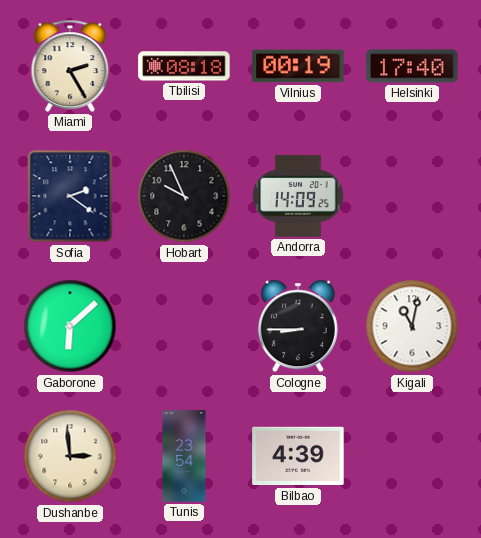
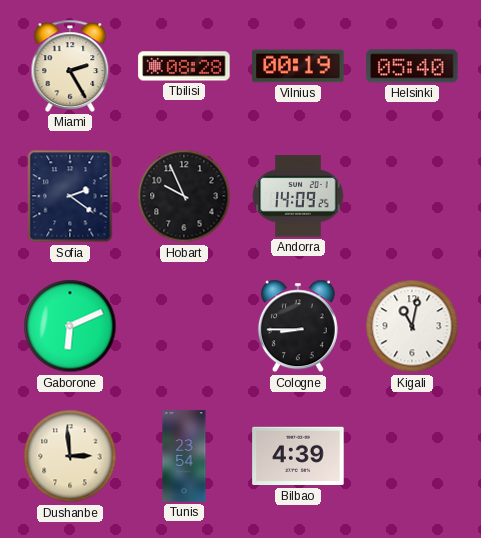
Tbilisi: 08:18 -> 08:28 (184, 66)
Helsinki: 17:40 -> 05:40 (412, 66)
Gaborone: 6:08 -> 6:11 (70, 326)
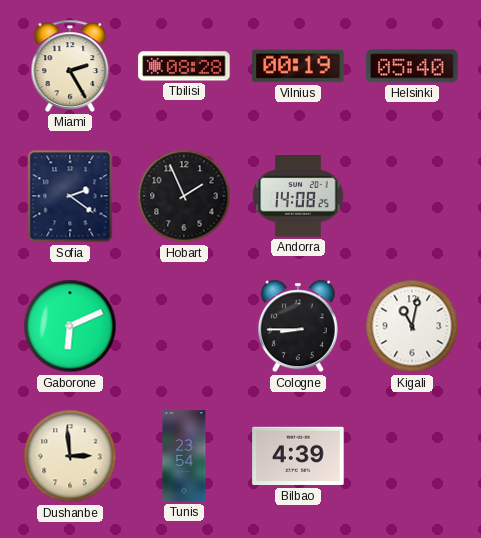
Hobart: 9:56 -> 1:56 (184, 196)
Andorra: 14:09 -> 14:08 (298, 196)
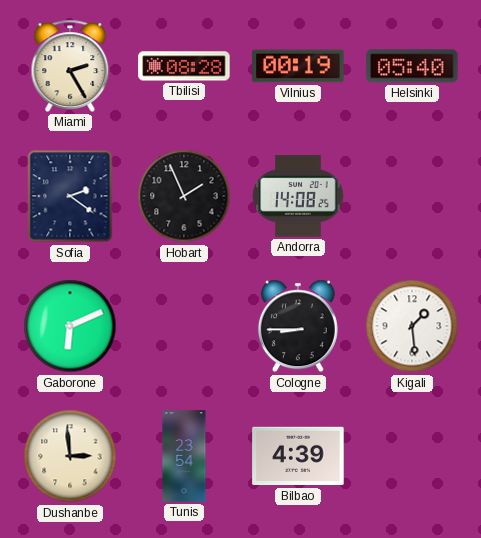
Kigali: 11:02 -> 1:29 (412, 326)
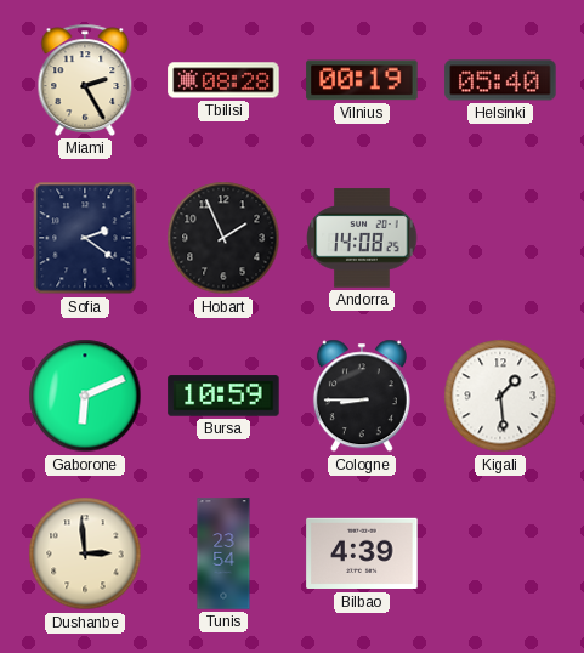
Bursa: none -> 10:59 (223, 396)
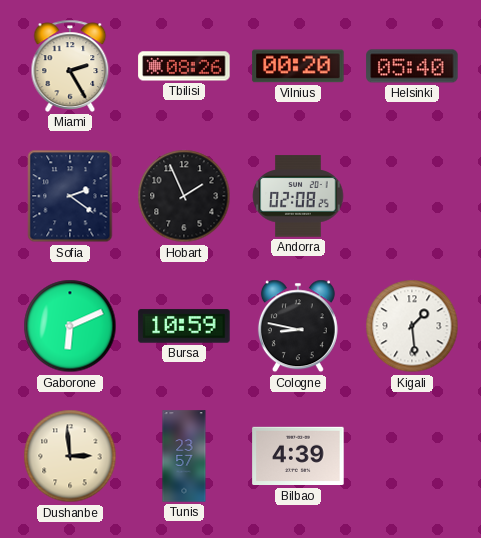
Tbilisi: 08:28 -> 08:26 (184, 66)
Vilnius: 00:19 -> 00:20 (298, 66)
Andorra: 14:08 -> 02:08 (298, 196)
Cologne: 8:45 -> 8:47 (298, 326)
Tunis: 23:54 -> 23:57 (184, 456)
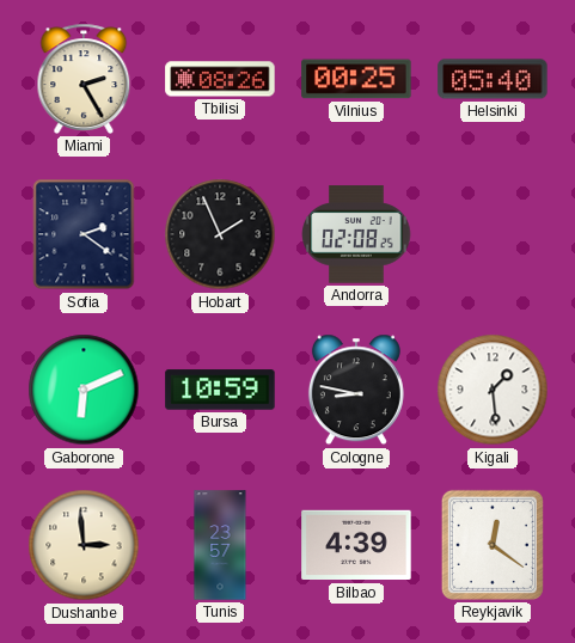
Vilnius: 00:20 -> 00:25 (356, 79)
Reykjavik: none -> 12:21 (493, 545)
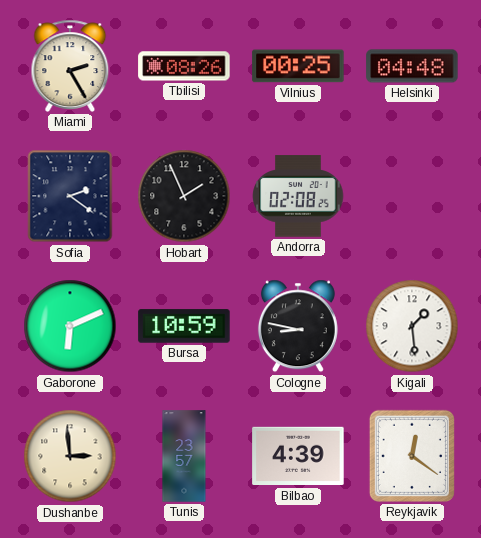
Helsinki: 05:40 -> 04:48 (412, 66)
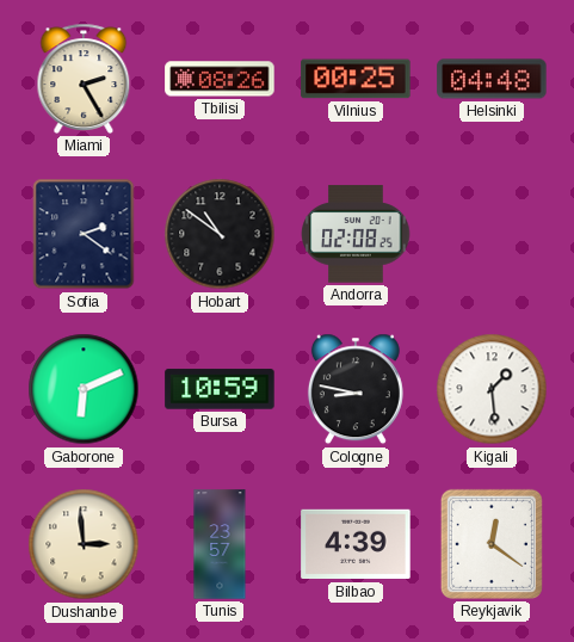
Hobart: 1:56 -> 10:51 (220, 234)
